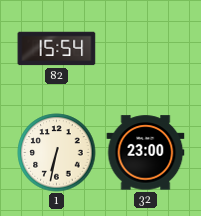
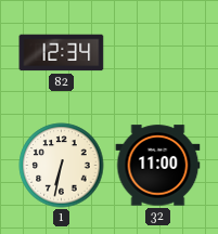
82: 15:54 -> 12:34 (62, 53)
32: 23:00 -> 11:00 (158, 166)
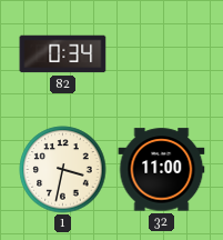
82: 12:34 -> 0:34 (63, 54)
1: 6:32 -> 3:32 (63, 170)
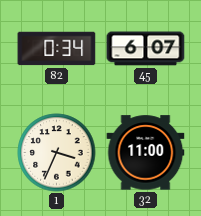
45: none -> 6:07 (146, 49)
1: 3:32 -> 3:34 (57, 153)
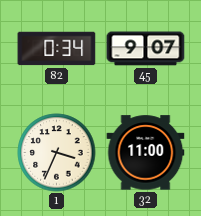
45: 6:07 -> 9:07 (146, 49)
